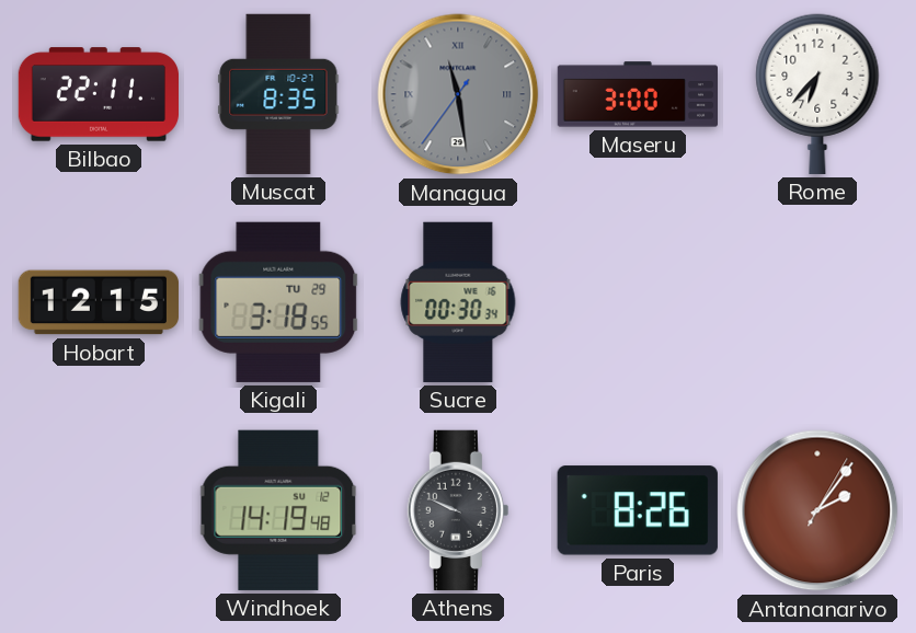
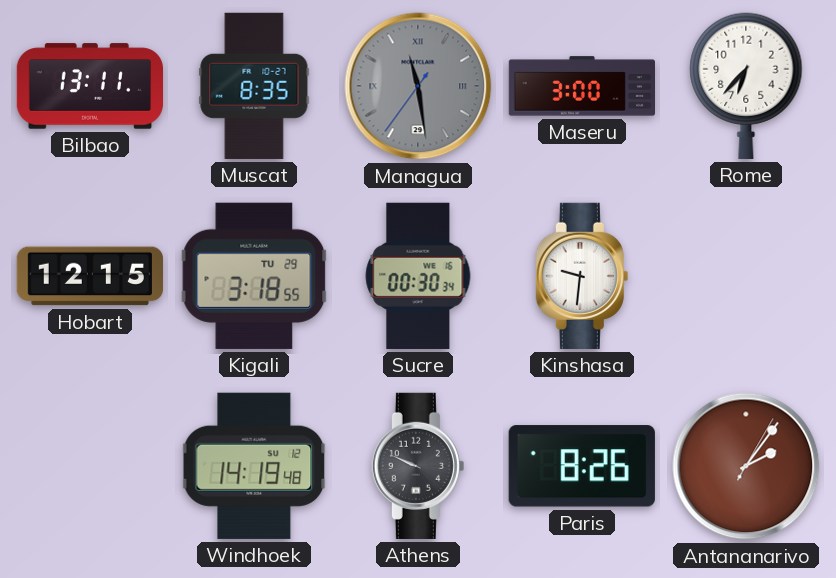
Bilbao: 22:11 -> 13:11 (89, 86)
Kinshasa: none -> 9:31 (582, 276)
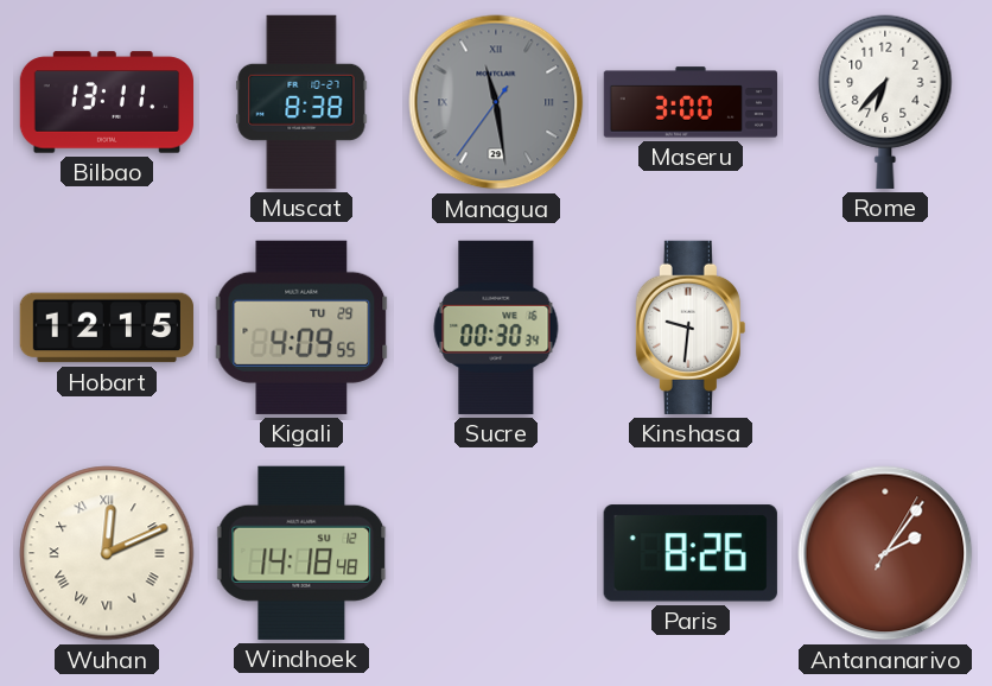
Muscat: 8:35 -> 8:38 (301, 102)
Kigali: 3:18 -> 4:09 (301, 328)
Wuhan: none -> 12:11 (107, 553)
Windhoek: 14:19 -> 14:18 (301, 553)
Athens: 9:49 -> none (418, 466)
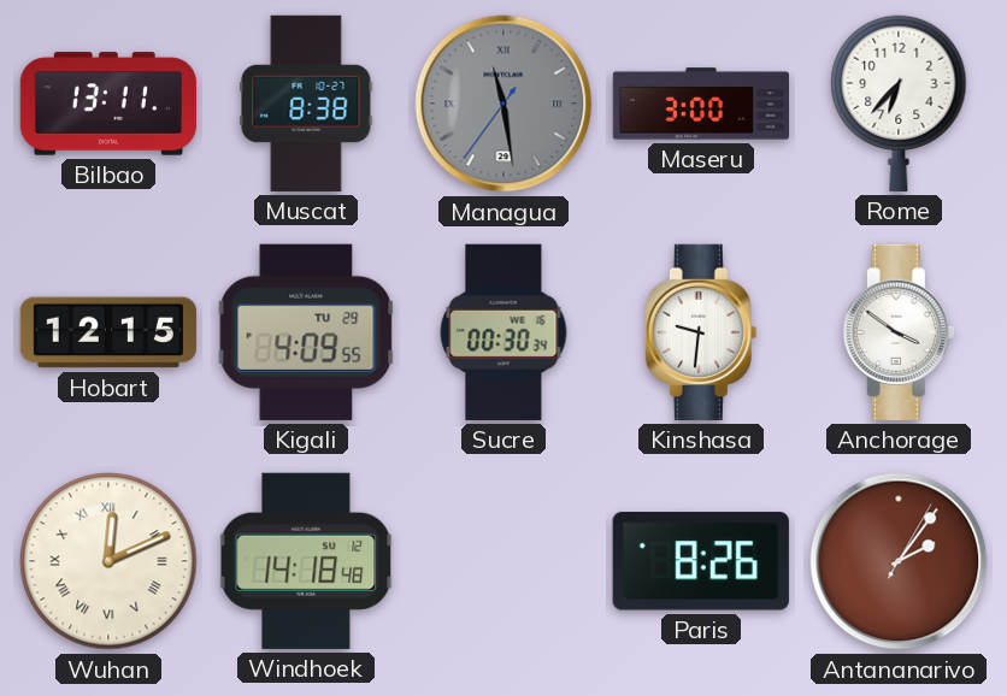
Anchorage: none -> 3:51 (899, 332)
